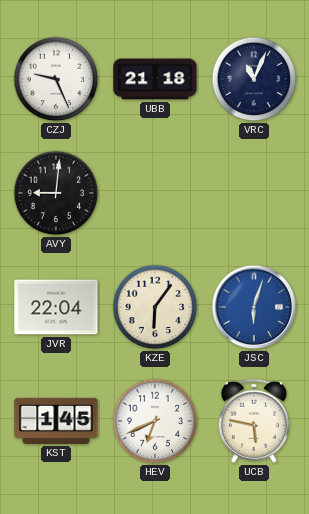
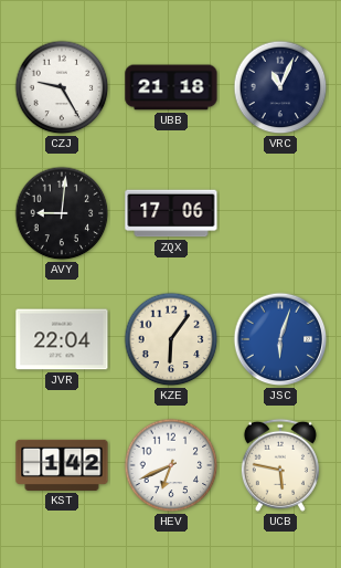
CZJ: 9:26 -> 9:25 (62, 87)
ZQX: none -> 17:06 (171, 213)
KST: 1:45 -> 1:42 (62, 465)
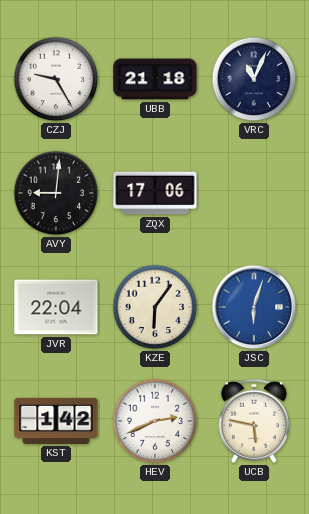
HEV: 6:41 -> 2:41 (155, 421)
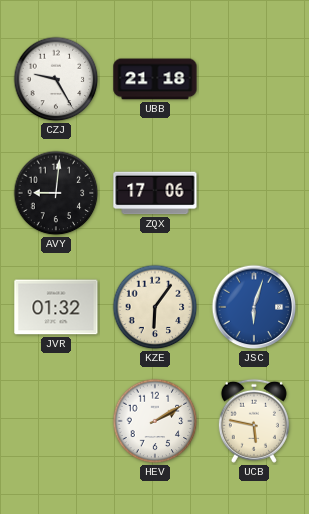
VRC: 11:04 -> none (254, 79)
JVR: 22:04 -> 01:32 (56, 307)
KST: 1:42 -> none (56, 421)
HEV: 2:41 -> 2:10 (155, 421)
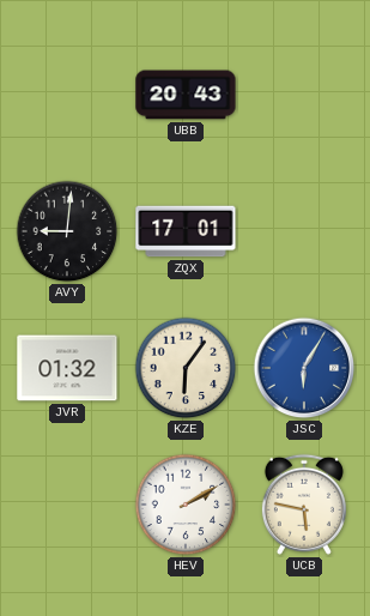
CZJ: 9:25 -> none (56, 79)
UBB: 21:18 -> 20:43 (186, 95)
ZQX: 17:06 -> 17:01 (186, 231)
JSC: 6:03 -> 6:05 (304, 368)
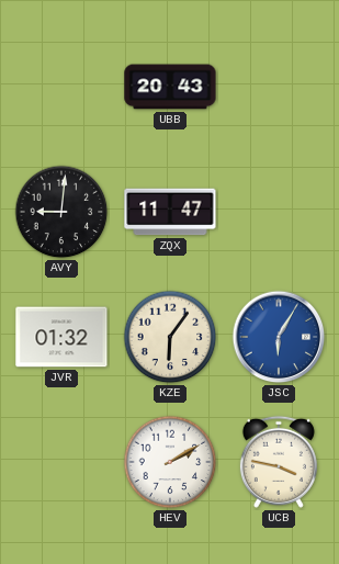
ZQX: 17:01 -> 11:47 (170, 212)
UCB: 5:47 -> 3:47 (279, 462)
